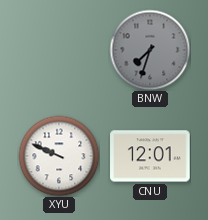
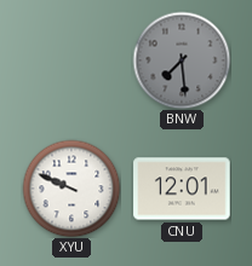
BNW: 7:33 -> 7:29 (182, 60)
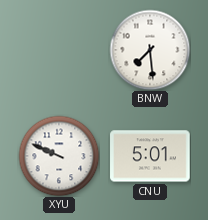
BNW dial: grey -> white (150, 50)
CNU: 12:01 -> 5:01 (150, 156)
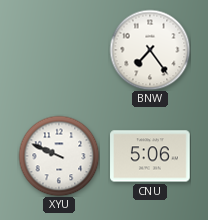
BNW: 7:29 -> 7:24 (150, 50)
CNU: 5:01 -> 5:06 (150, 156)
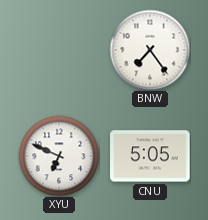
XYU: 9:49 -> 6:49 (59, 156)
CNU: 5:06 -> 5:05 (150, 156)
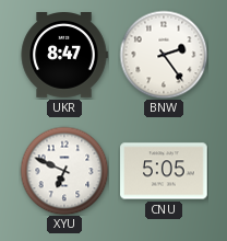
UKR: none -> 8:47 (64, 56)
BNW: 7:24 -> 2:24 (164, 55)
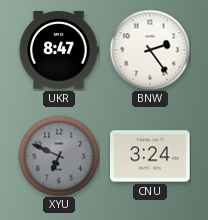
XYU dial: white -> grey (59, 156)
CNU: 5:05 -> 3:24 (150, 156)
